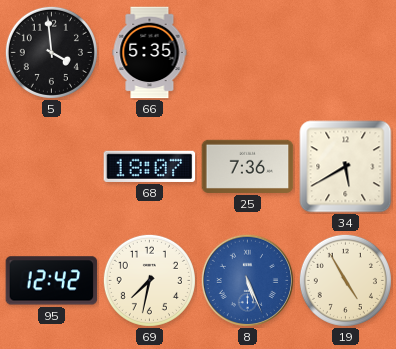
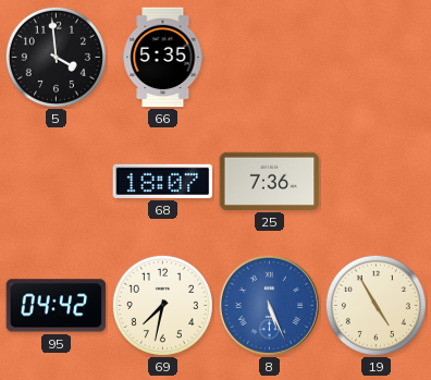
34: 5:40 -> none (346, 167)
95: 12:42 -> 04:42 (57, 306)
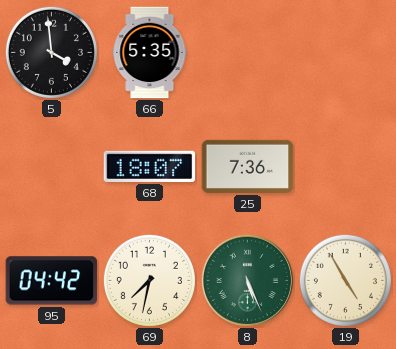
8 dial: blue -> green (247, 280)
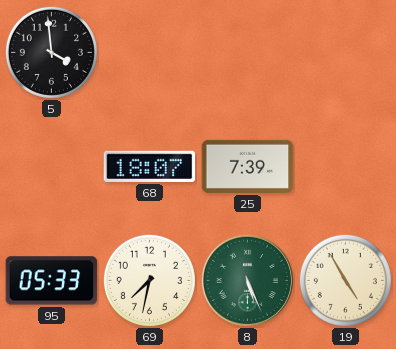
66: 5:35 -> none (150, 53)
25: 7:36 -> 7:39 (248, 166)
95: 04:42 -> 05:33 (52, 281)
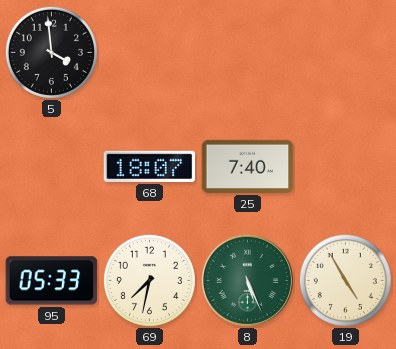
25: 7:39 -> 7:40 (248, 166)
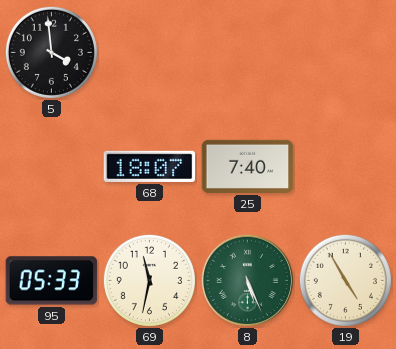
69: 7:32 -> 11:32 (149, 280)
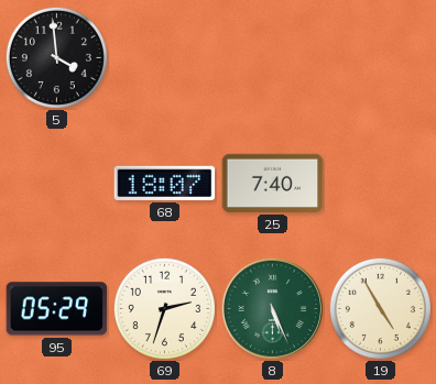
95: 05:33 -> 05:29 (57, 309)
69: 11:32 -> 2:33 (164, 308)
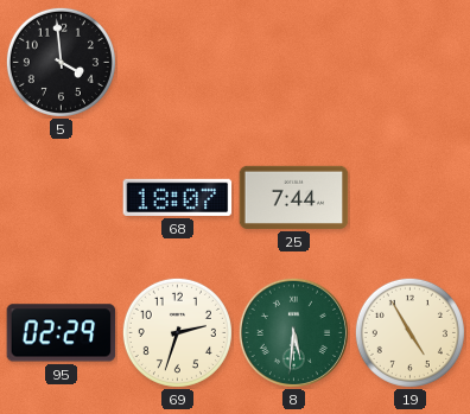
25: 7:40 -> 7:44 (294, 197)
95: 05:29 -> 02:29 (62, 333)
8: 5:26 -> 5:31 (293, 332)
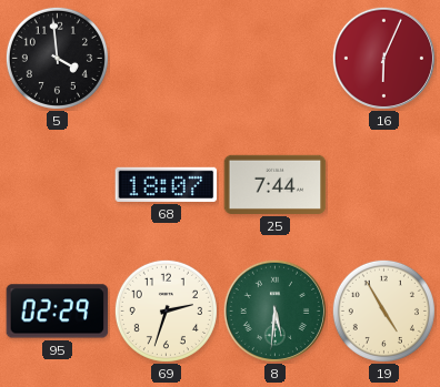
16: none -> 6:04 (383, 58)
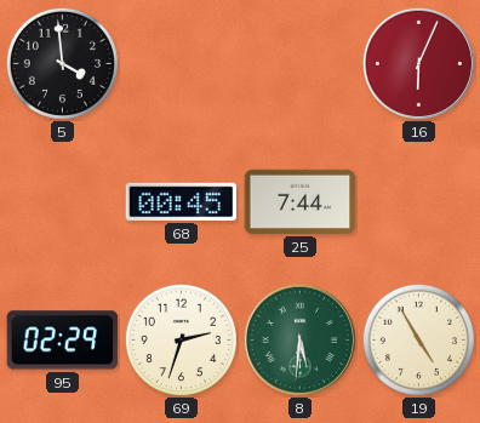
68: 18:07 -> 00:45 (182, 201)
